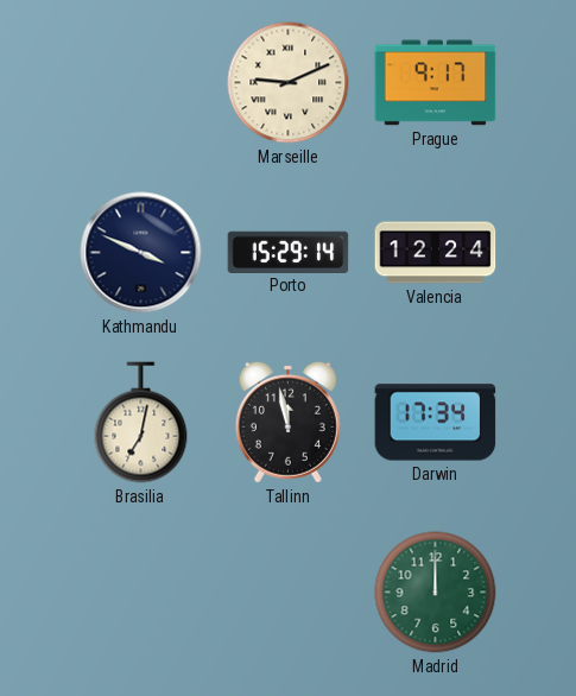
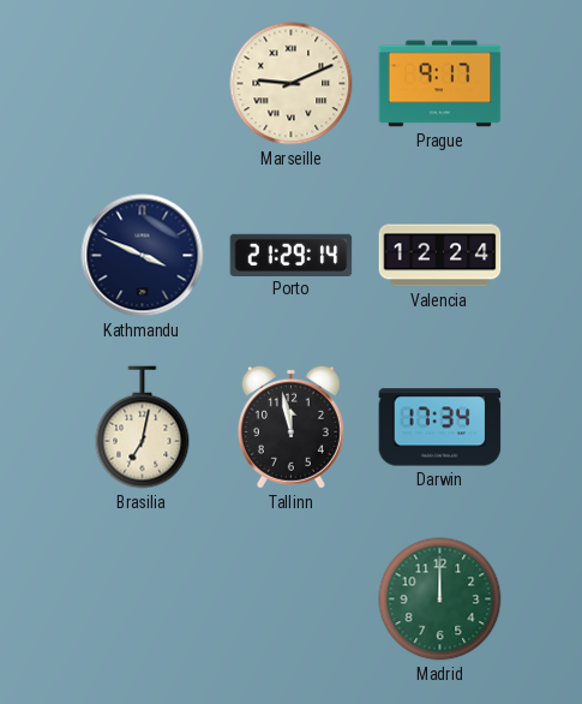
Porto: 15:29 -> 21:29 (292, 255)
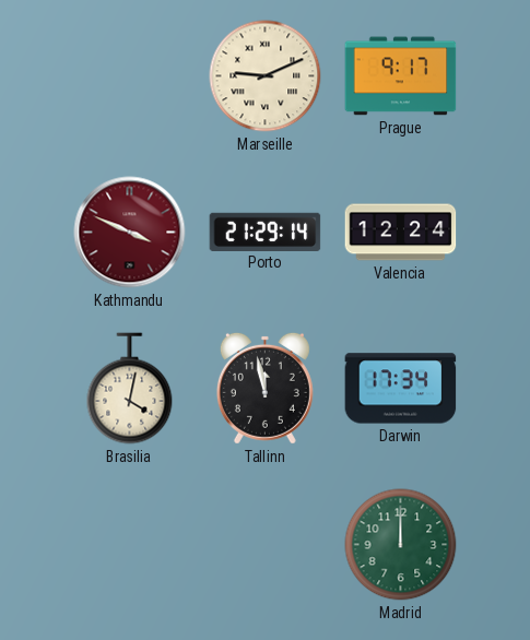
Kathmandu dial: navy -> burgundy (130, 233)
Brasilia: 7:02 -> 4:02 (130, 389)
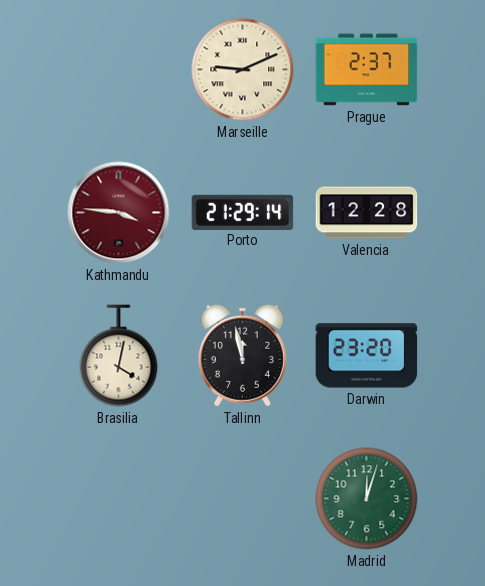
Prague: 9:17 -> 2:37 (367, 70)
Kathmandu: 3:49 -> 3:46 (119, 213)
Valencia: 12:24 -> 12:28 (367, 213)
Darwin: 17:34 -> 23:20 (367, 356)
Madrid: 12:00 -> 12:03 (367, 499)
